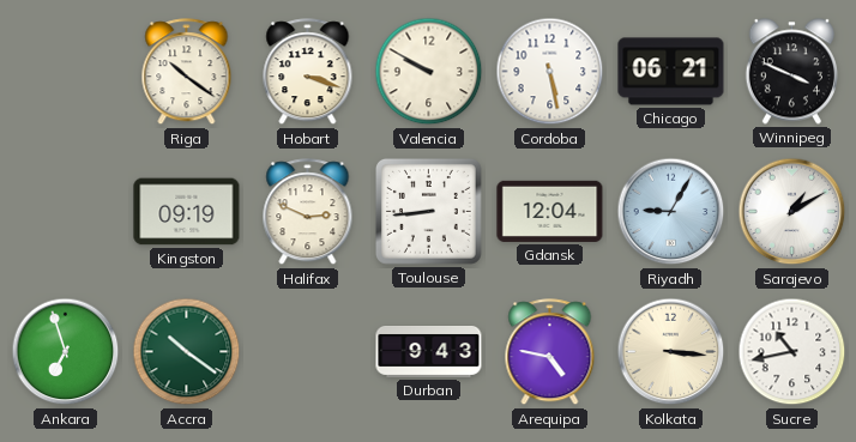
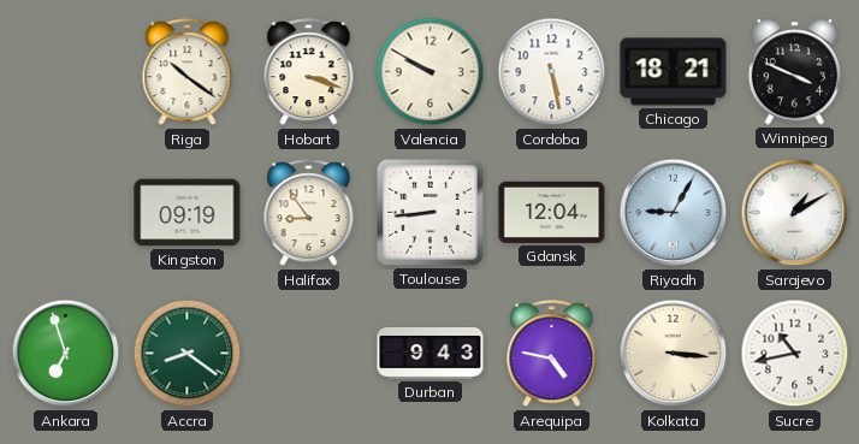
Chicago: 06:21 -> 18:21 (674, 72)
Halifax: 2:49 -> 8:54 (309, 213)
Accra: 10:21 -> 8:21 (188, 354)
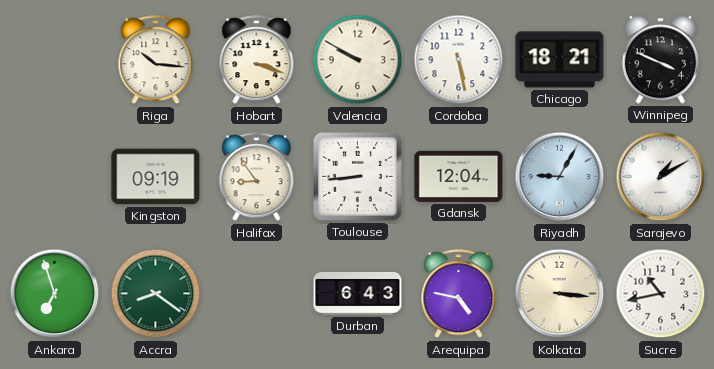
Riga: 10:21 -> 10:16 (156, 60)
Durban: 9:43 -> 6:43 (358, 294)
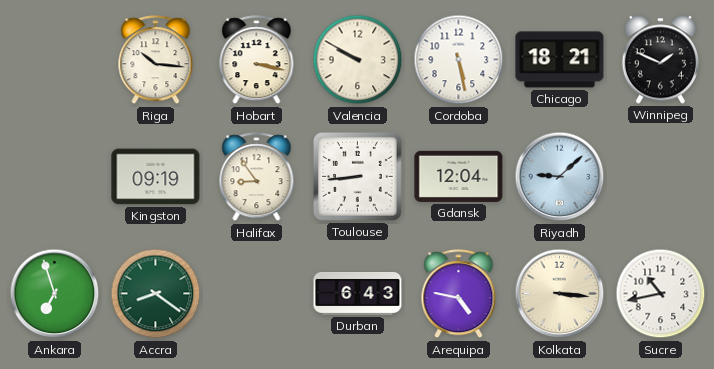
Hobart: 3:18 -> 3:17 (257, 60)
Winnipeg: 3:49 -> 1:49 (660, 60)
Riyadh: 9:05 -> 9:08 (560, 177)
Sarajevo: 1:10 -> none (661, 177)
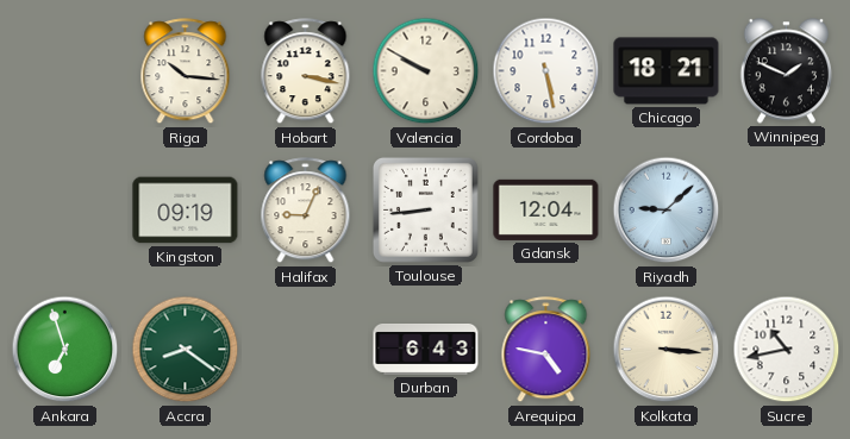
Halifax: 8:54 -> 9:04 (306, 211)
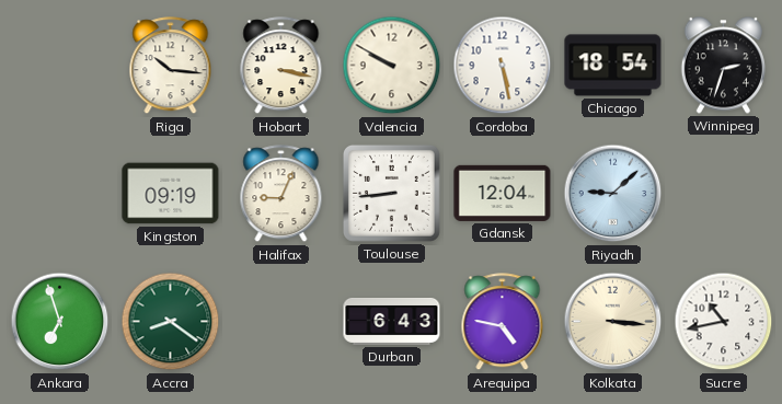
Chicago: 18:21 -> 18:54 (613, 66)
Winnipeg: 1:49 -> 2:33 (723, 66)
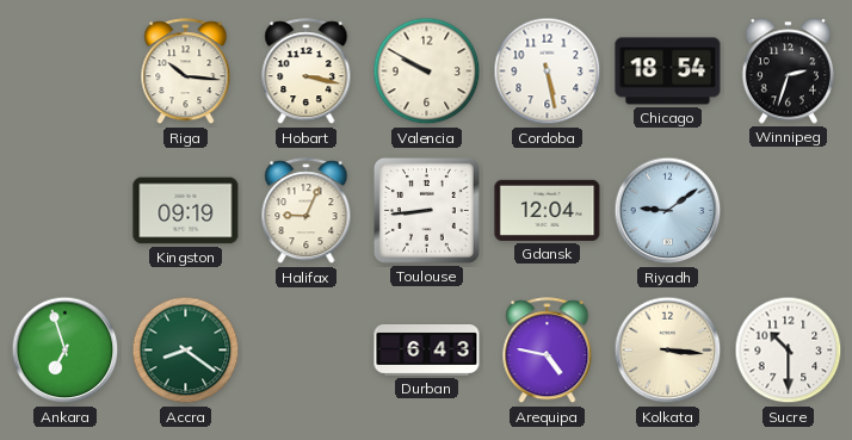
Riyadh: 9:08 -> 9:09 (668, 211)
Sucre: 10:43 -> 10:30 (789, 351)
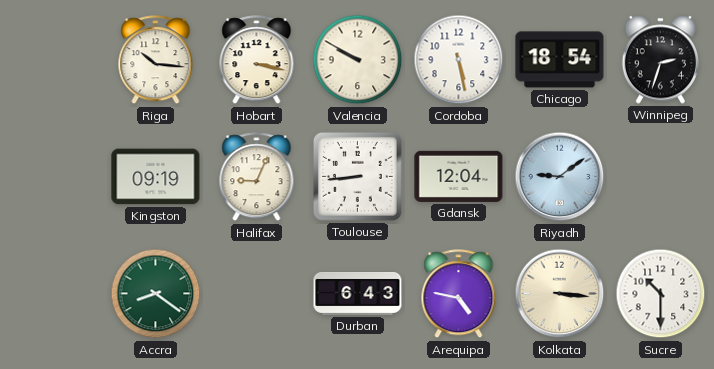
Ankara: 6:57 -> none (66, 351)
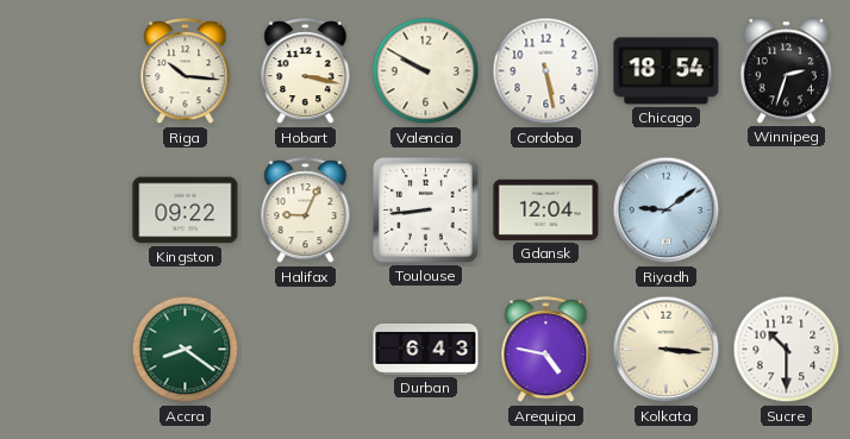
Kingston: 09:19 -> 09:22 (186, 211)
